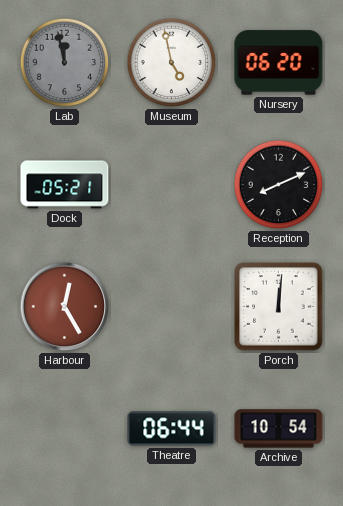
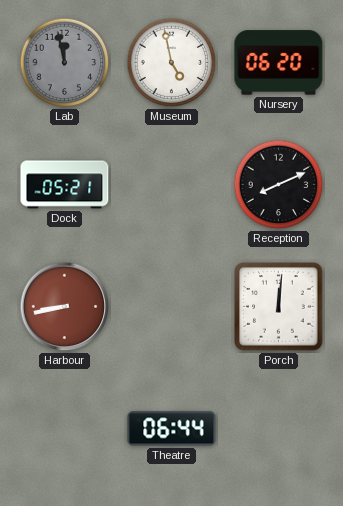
Harbour: 12:25 -> 8:43 (65, 307)
Archive: 10:54 -> none (279, 429)
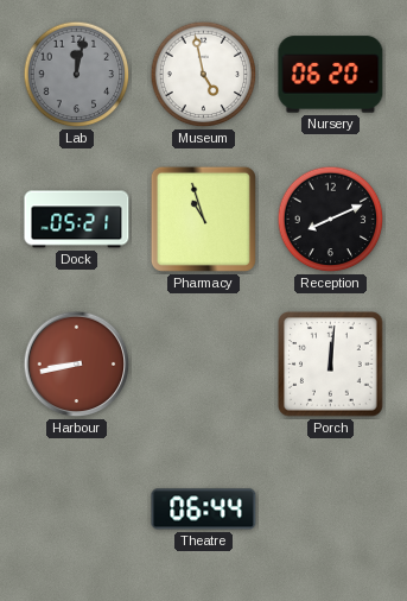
Lab: 11:58 -> 12:02 (77, 75)
Pharmacy: none -> 10:57 (203, 219)
